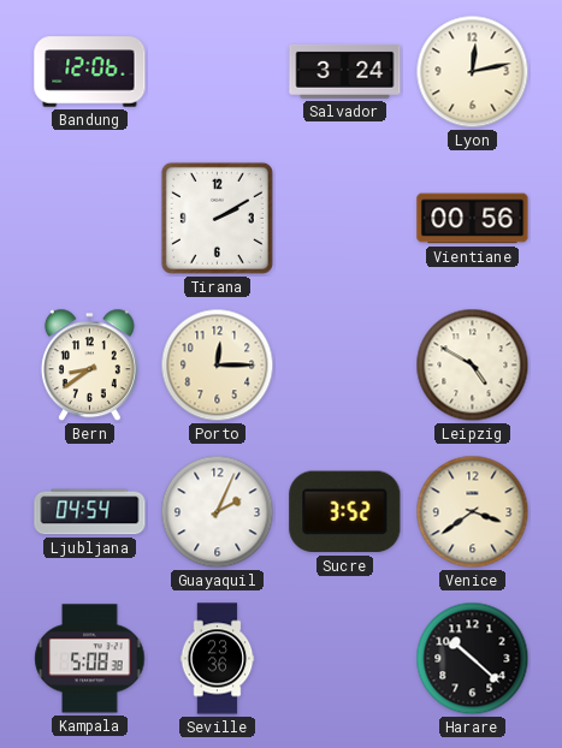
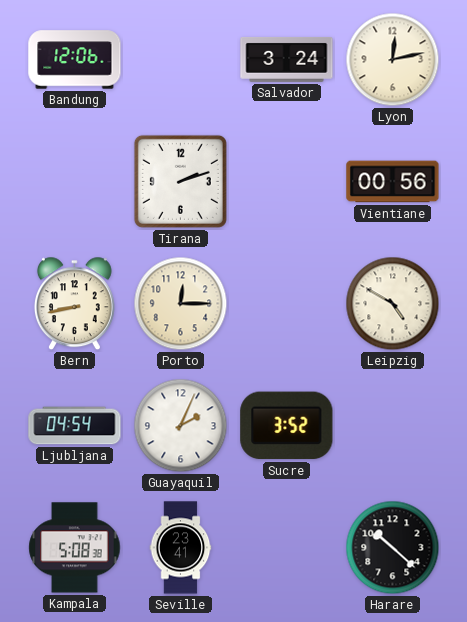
Tirana: 2:10 -> 2:12 (180, 181)
Bern: 8:39 -> 8:43 (74, 304)
Venice: 3:39 -> none (473, 512)
Seville: 23:36 -> 23:41 (181, 548)
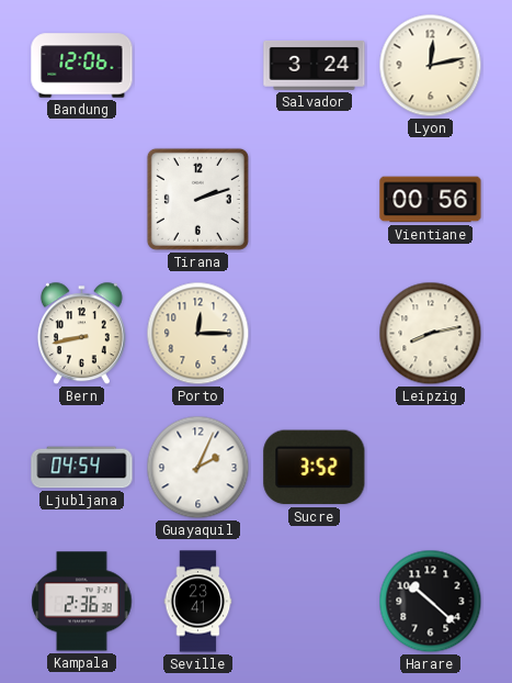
Leipzig: 4:50 -> 8:13 (431, 334)
Kampala: 5:08 -> 2:36 (82, 602)
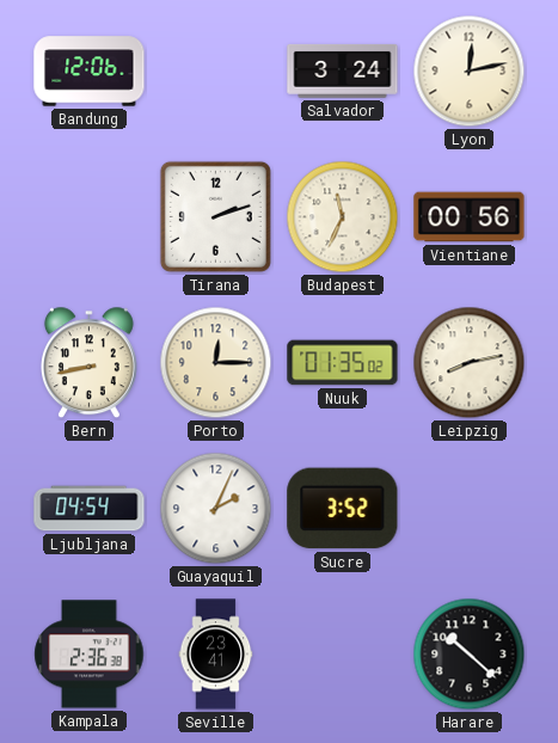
Budapest: none -> 11:34 (343, 217)
Nuuk: none -> 01:35 (343, 363)
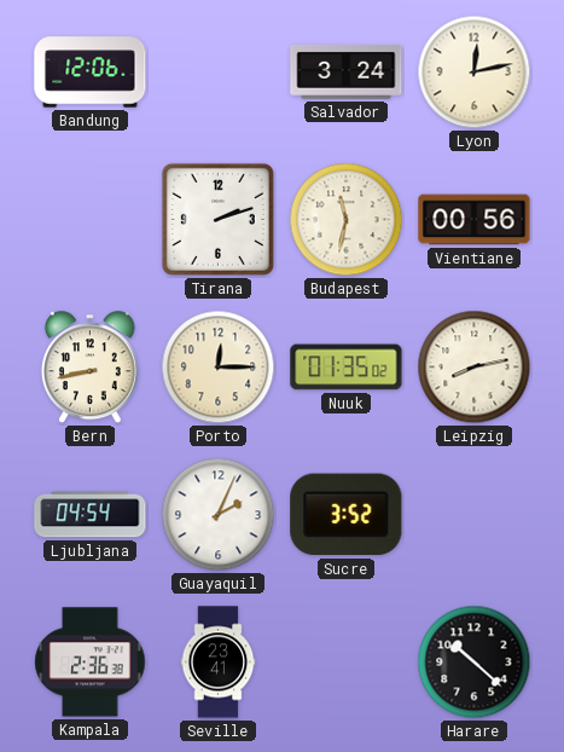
Budapest: 11:34 -> 11:32 (347, 220)
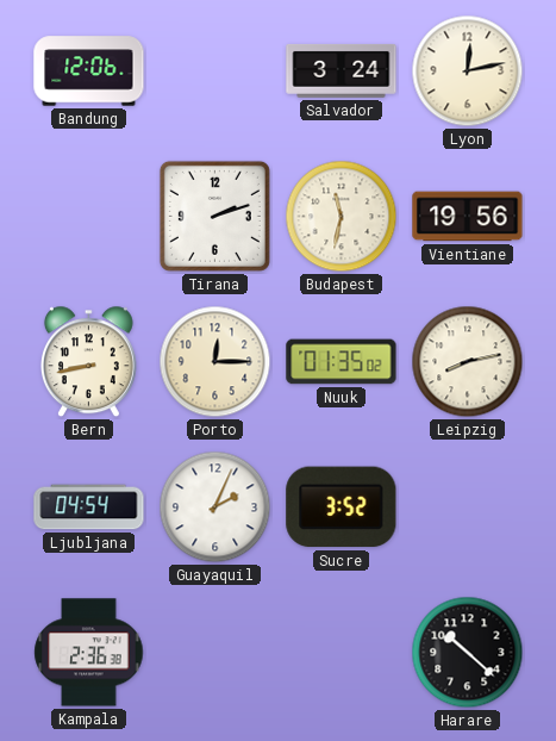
Vientiane: 00:56 -> 19:56 (468, 217)
Seville: 23:41 -> none (219, 663)
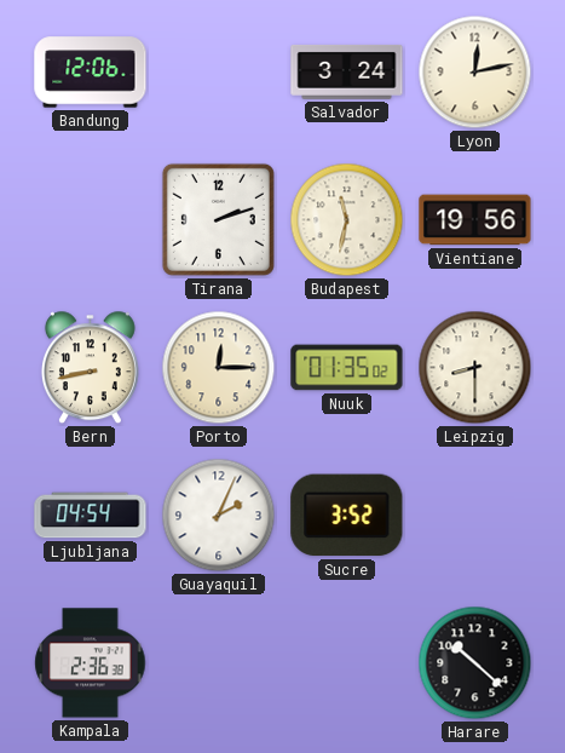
Leipzig: 8:13 -> 8:30 (475, 368)
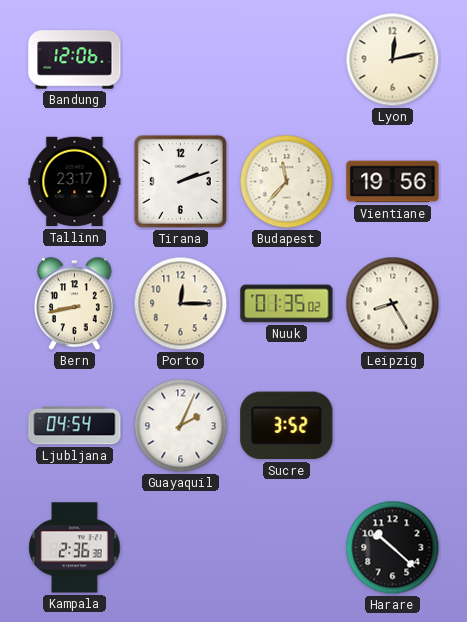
Salvador: 3:24 -> none (347, 71)
Tallinn: none -> 23:17 (75, 182)
Budapest: 11:32 -> 11:37 (287, 182)
Leipzig: 8:30 -> 8:25 (393, 304)
